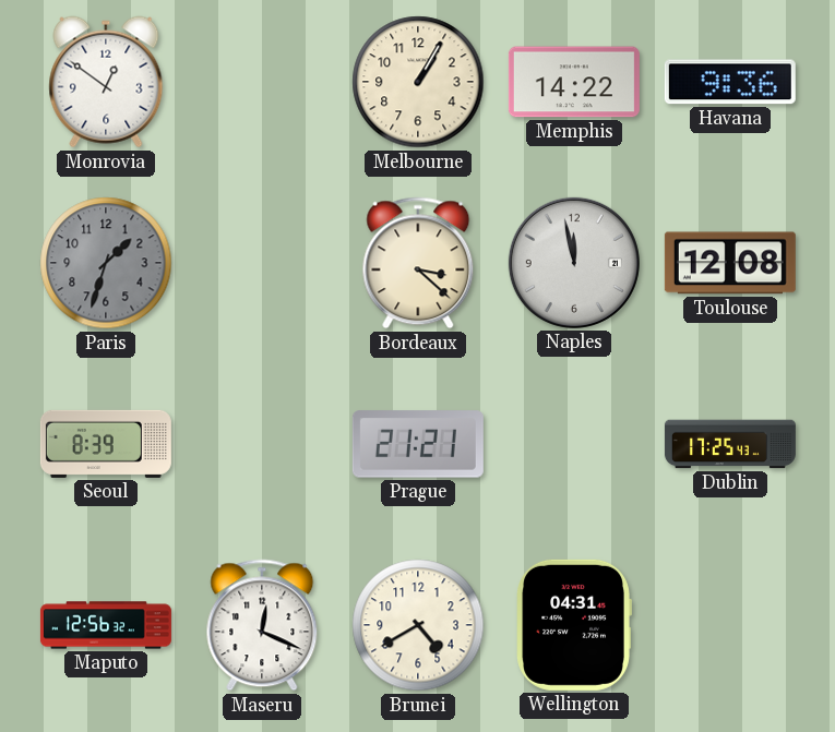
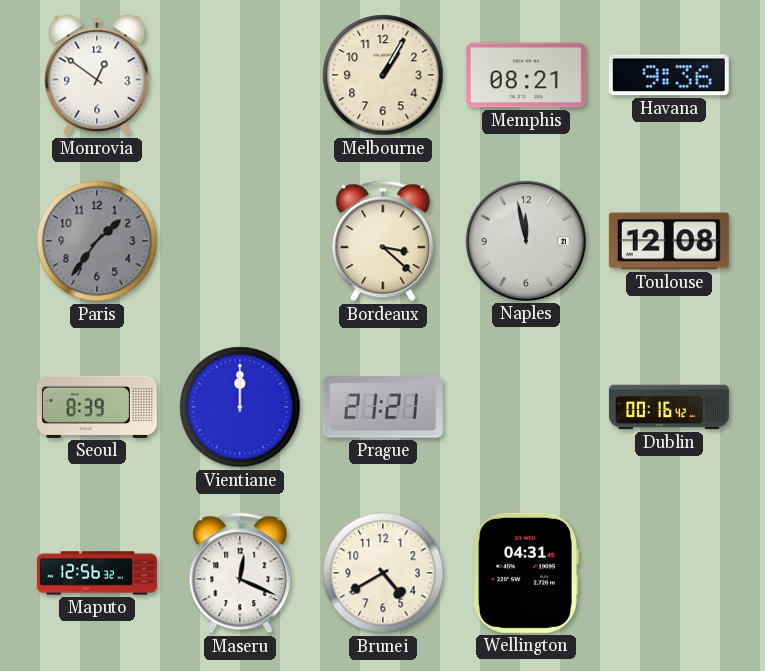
Memphis: 14:22 -> 08:21 (526, 75)
Paris: 1:33 -> 1:36 (97, 241)
Vientiane: none -> 12:00 (240, 407)
Dublin: 17:25 -> 00:16 (669, 407)
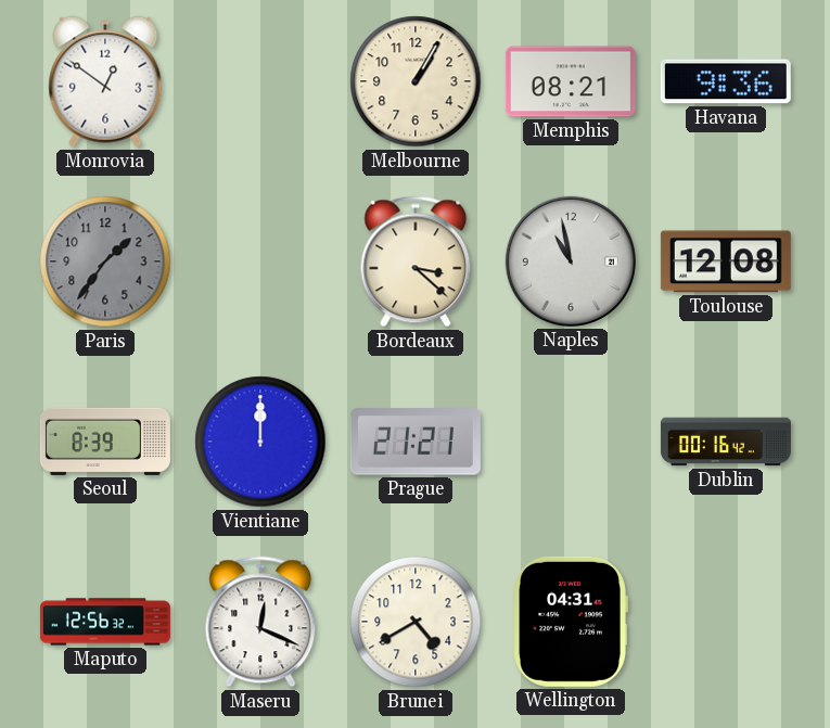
Naples: 11:58 -> 10:58 (571, 261)
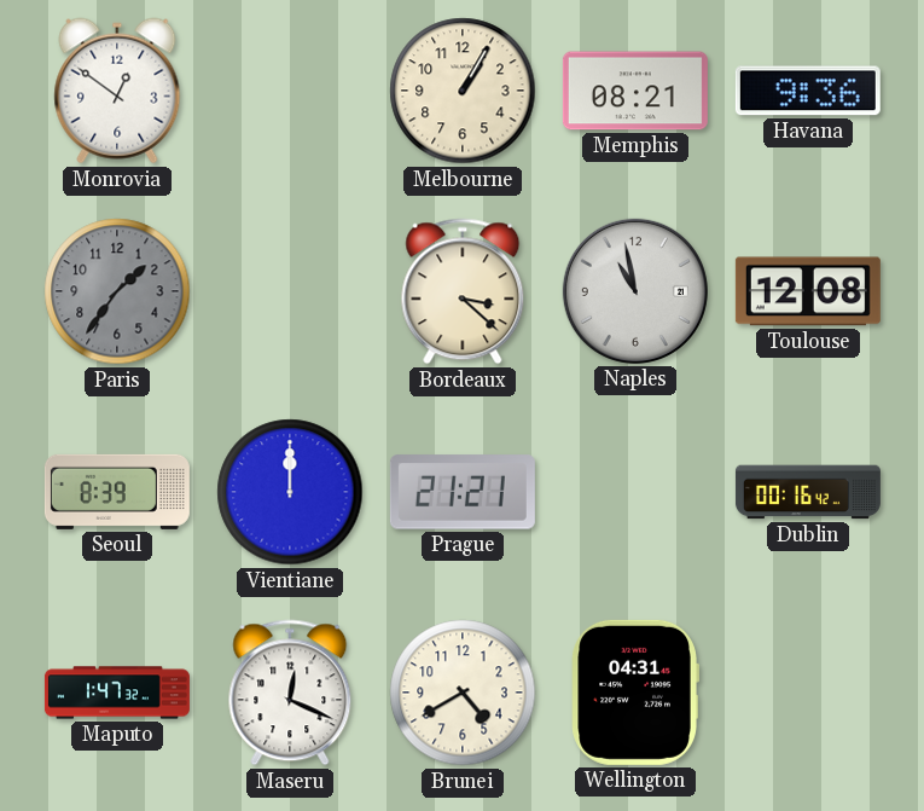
Maputo: 12:56 -> 1:47 (117, 693)
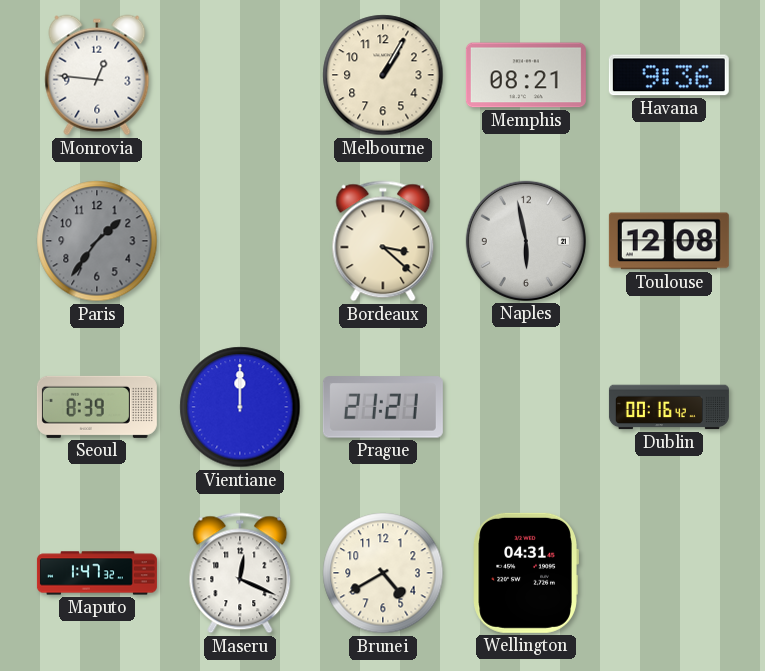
Monrovia: 12:51 -> 12:46 (97, 75)
Naples: 10:58 -> 5:58 (526, 241)
